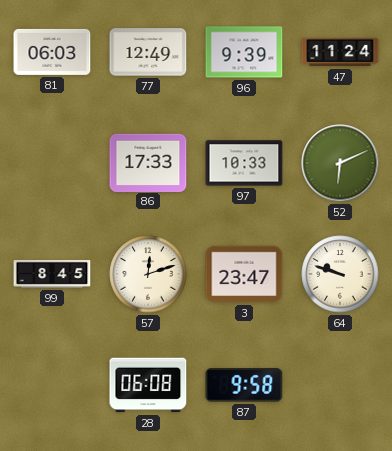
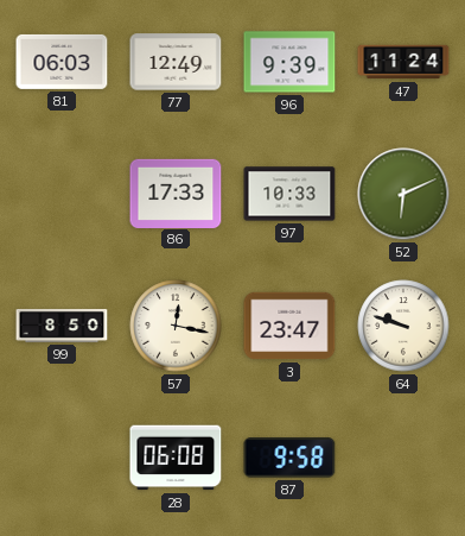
99: 8:45 -> 8:50 (62, 326)
57: 12:12 -> 12:17 (176, 326)
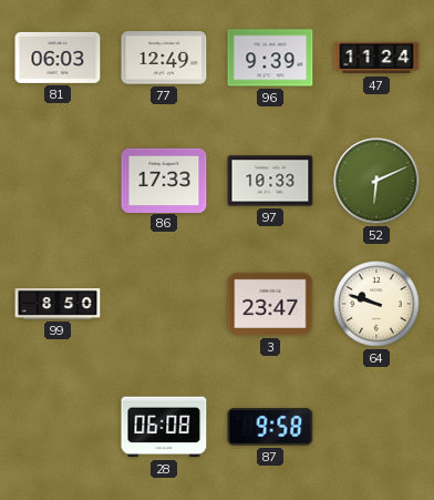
57: 12:17 -> none (176, 326)
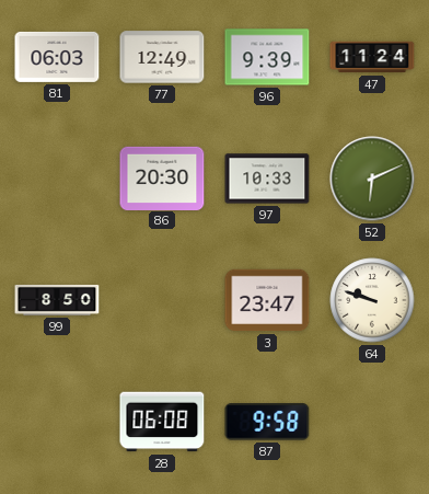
86: 17:33 -> 20:30 (162, 177)
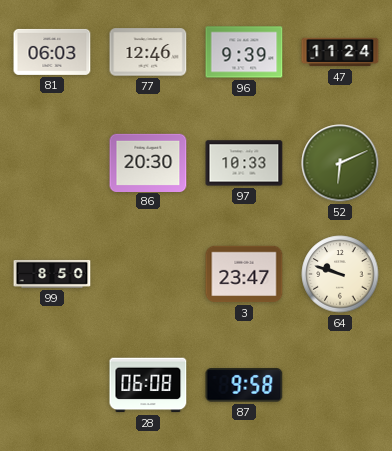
77: 12:49 -> 12:46 (148, 52)
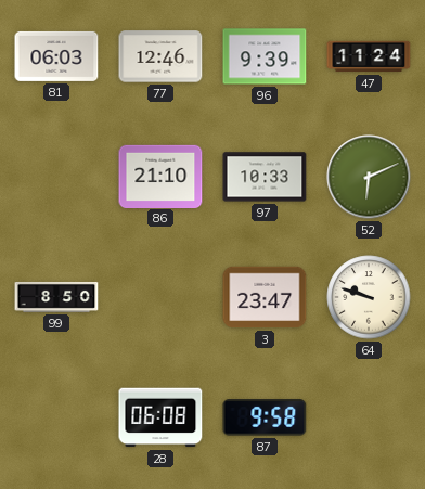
86: 20:30 -> 21:10 (160, 176)
